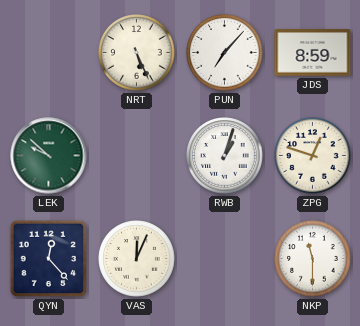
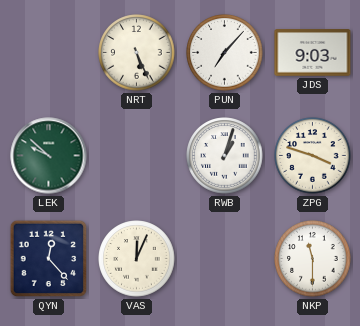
JDS: 8:59 -> 9:03 (313, 53)
ZPG: 12:48 -> 3:48 (313, 156)
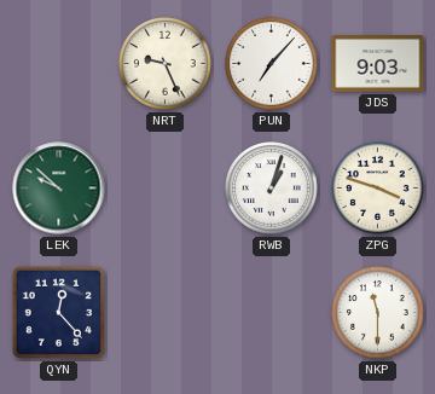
NRT: 5:26 -> 9:26 (166, 64)
VAS: 12:04 -> none (137, 259)
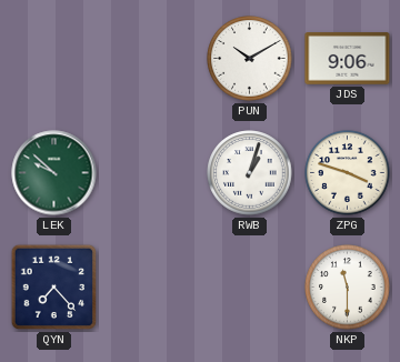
NRT: 9:26 -> none (166, 64)
PUN: 7:07 -> 10:10 (250, 59)
JDS: 9:03 -> 9:06 (348, 59)
QYN: 12:23 -> 7:23 (54, 288)
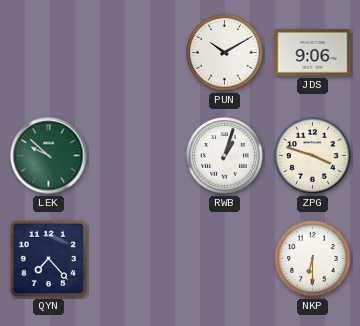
NKP: 11:30 -> 6:30 (313, 259)
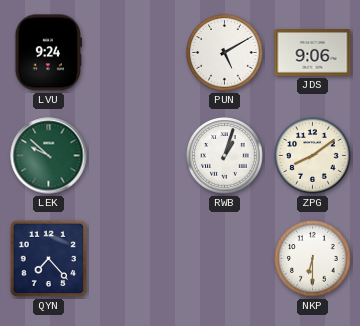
LVU: none -> 9:24 (48, 53)
PUN: 10:10 -> 5:10 (225, 53)
ZPG: 3:48 -> 8:09 (313, 156)
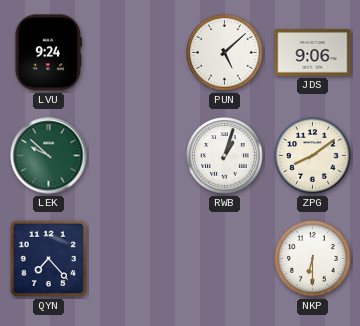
PUN: 5:10 -> 5:08 (225, 53)
